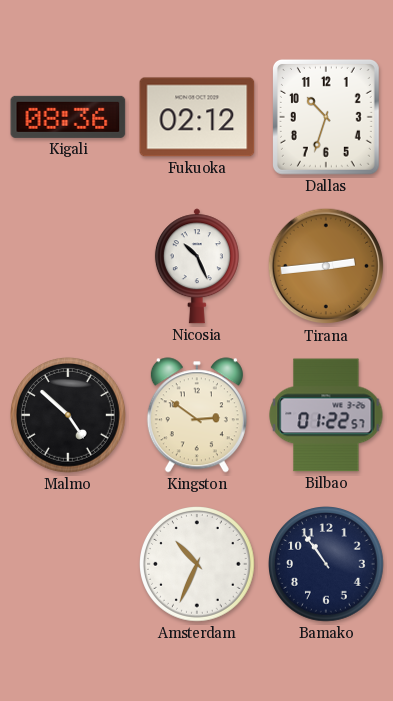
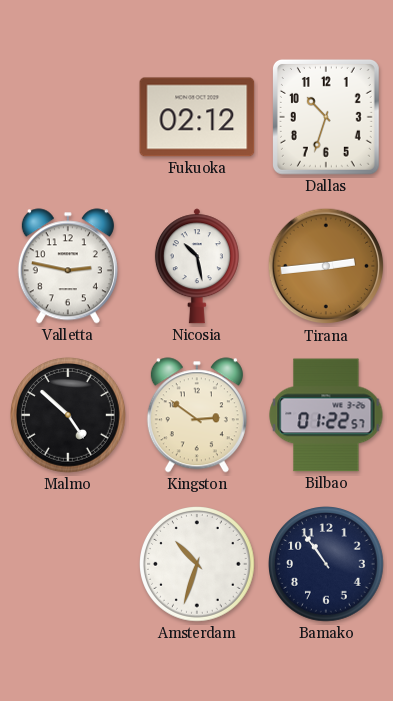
Kigali: 08:36 -> none (68, 117)
Valletta: none -> 2:47 (68, 266)
Nicosia: 10:26 -> 10:28 (197, 266)
Amsterdam: 10:34 -> 10:33 (198, 565)
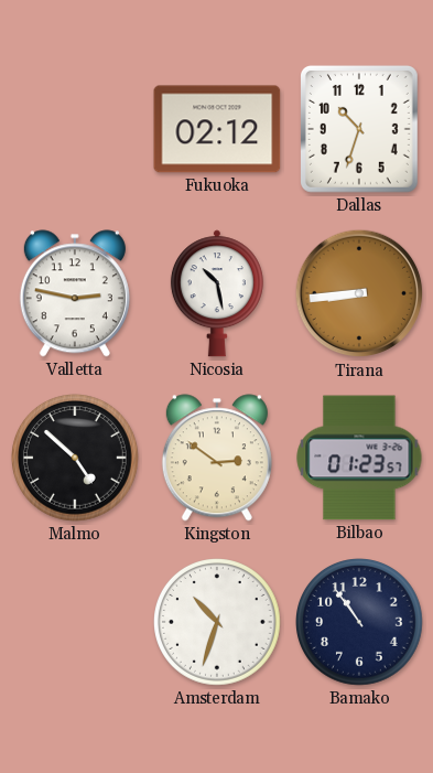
Tirana: 2:44 -> 8:44 (359, 293)
Bilbao: 01:22 -> 01:23 (359, 458)
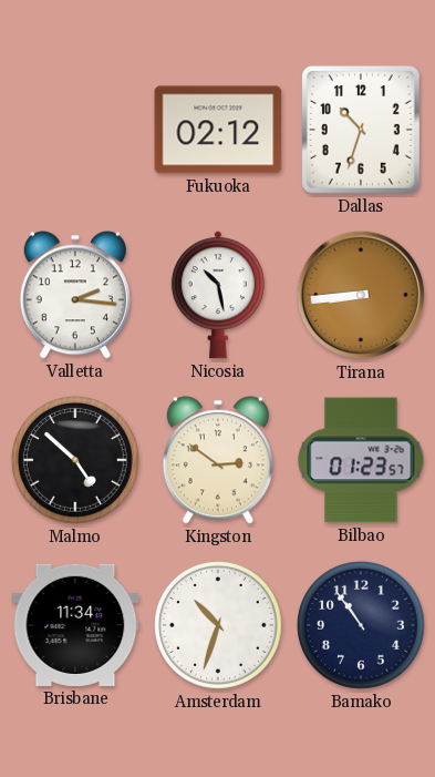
Valletta: 2:47 -> 2:16 (75, 295)
Brisbane: none -> 11:34 (75, 625)
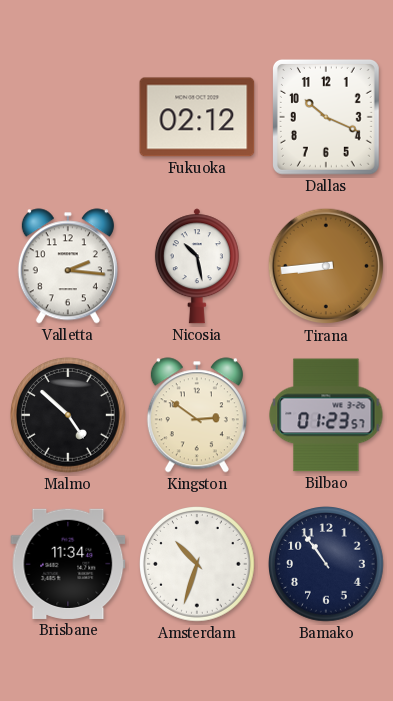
Dallas: 10:33 -> 10:19 (326, 117)
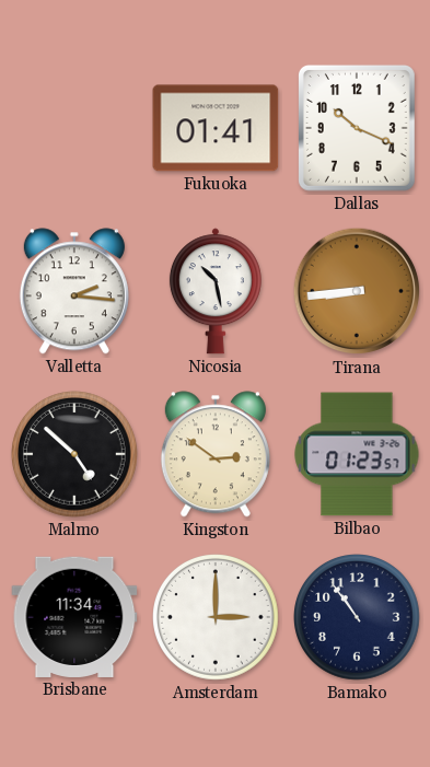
Fukuoka: 02:12 -> 01:41 (216, 128)
Amsterdam: 10:33 -> 3:00 (217, 618)
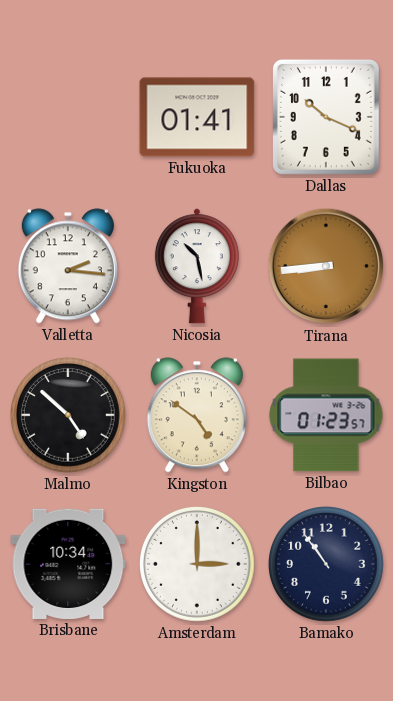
Kingston: 2:51 -> 4:51 (197, 415)
Brisbane: 11:34 -> 10:34 (68, 564)
